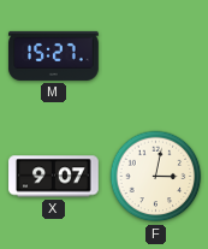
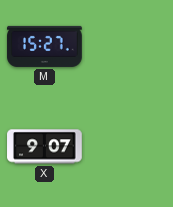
F: 3:02 -> none (156, 177)
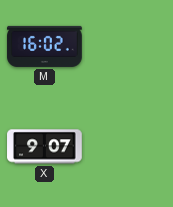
M: 15:27 -> 16:02 (45, 46)
